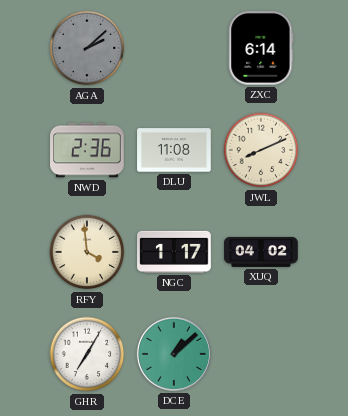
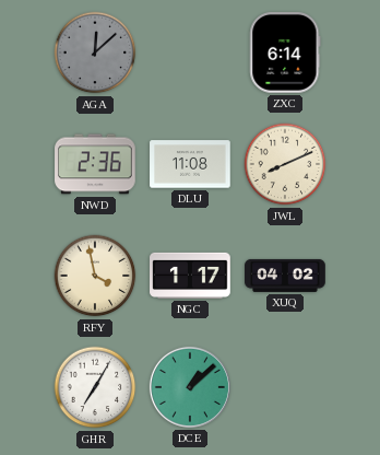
AGA: 2:08 -> 12:08 (95, 52)
RFY: 3:59 -> 3:58 (95, 276)
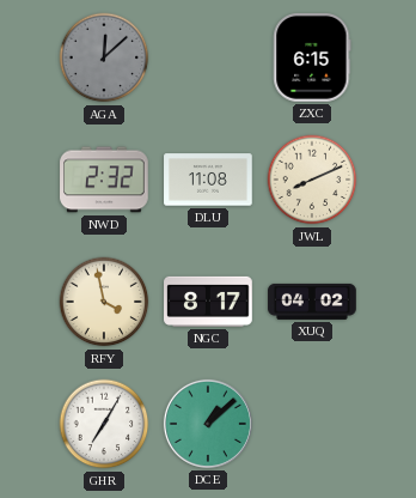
ZXC: 6:14 -> 6:15 (312, 59)
NWD: 2:36 -> 2:32 (104, 180)
NGC: 1:17 -> 8:17 (208, 302)
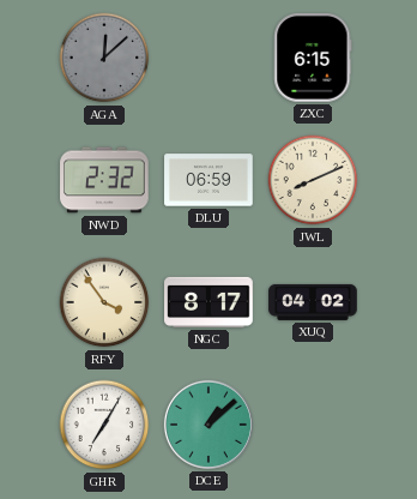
DLU: 11:08 -> 06:59 (208, 180)
RFY: 3:58 -> 3:54 (104, 302)
